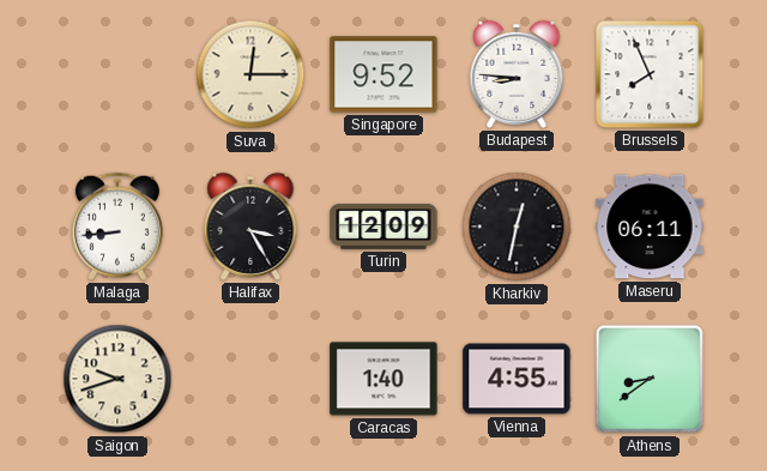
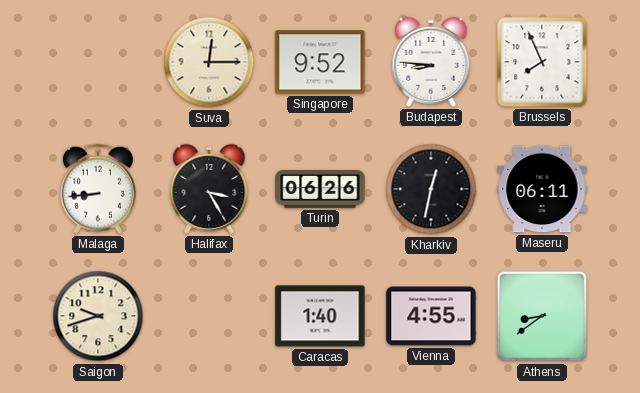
Turin: 12:09 -> 06:26 (320, 190)
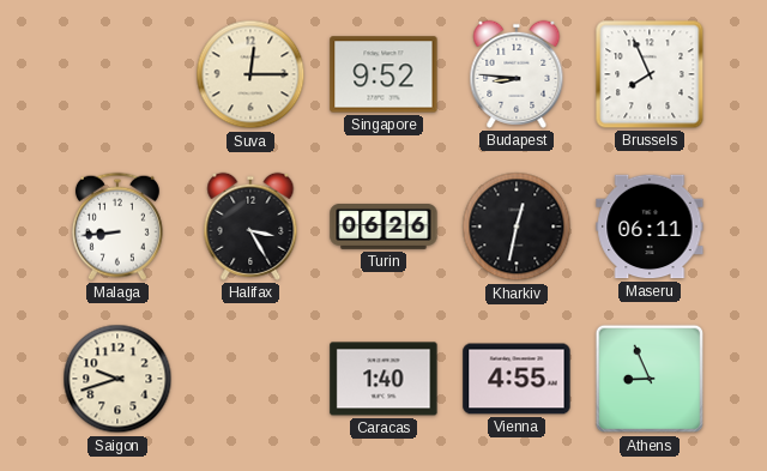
Athens: 8:39 -> 8:56 (650, 379)
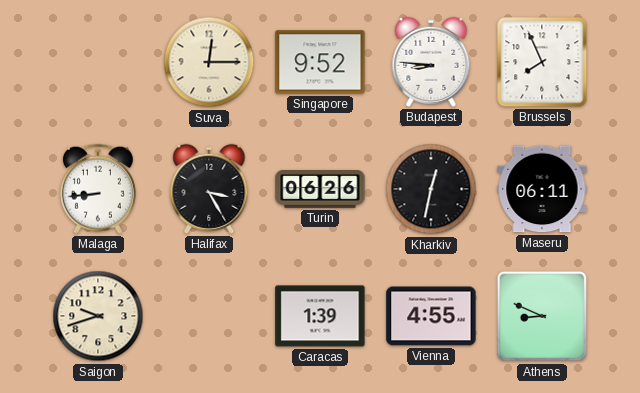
Caracas: 1:40 -> 1:39 (320, 316)
Athens: 8:56 -> 8:49 (542, 316)
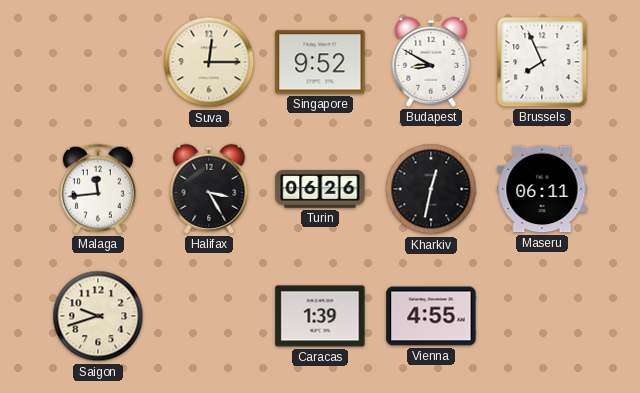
Budapest: 8:46 -> 8:50 (431, 62)
Malaga: 8:44 -> 11:44 (98, 189)
Athens: 8:49 -> none (542, 316)
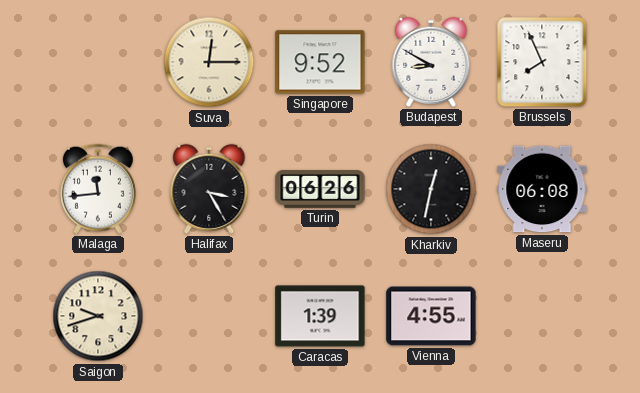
Maseru: 06:11 -> 06:08 (542, 189)
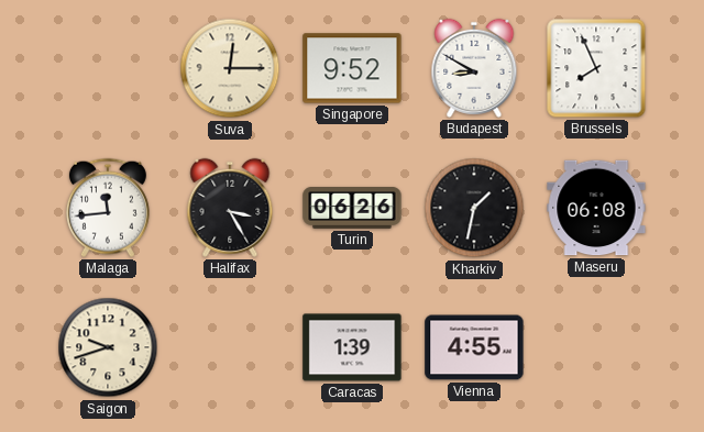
Kharkiv: 12:32 -> 1:32 (474, 208)
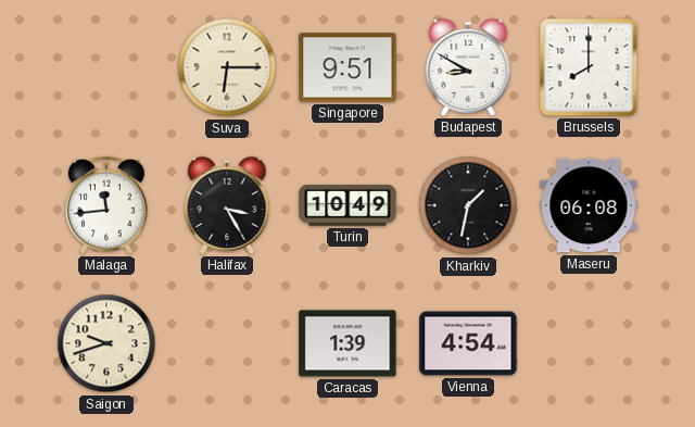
Suva: 12:15 -> 6:15 (227, 67)
Singapore: 9:52 -> 9:51 (347, 67)
Brussels: 7:56 -> 8:00 (589, 67)
Turin: 06:26 -> 10:49 (347, 206)
Vienna: 4:55 -> 4:54 (468, 343)
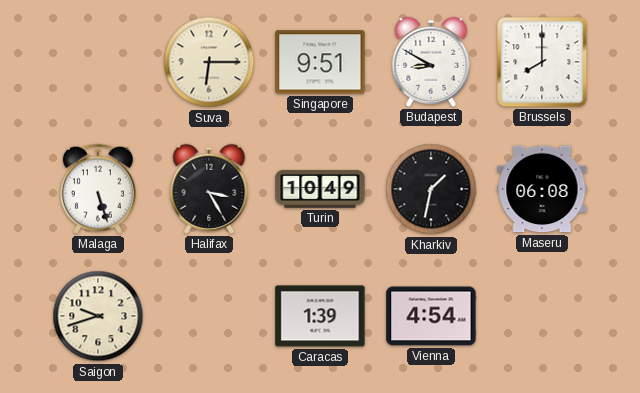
Malaga: 11:44 -> 5:27 (98, 189)
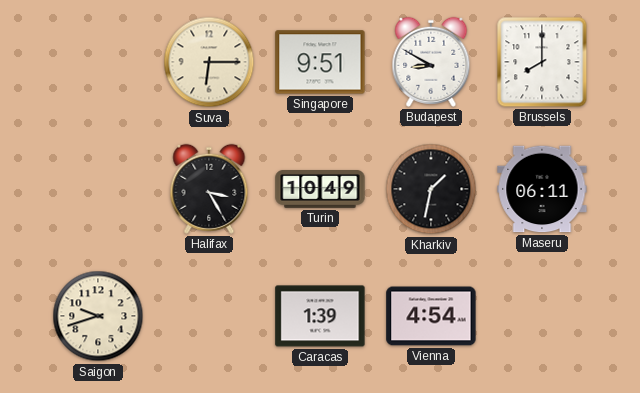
Malaga: 5:27 -> none (98, 189)
Maseru: 06:08 -> 06:11 (542, 189)
